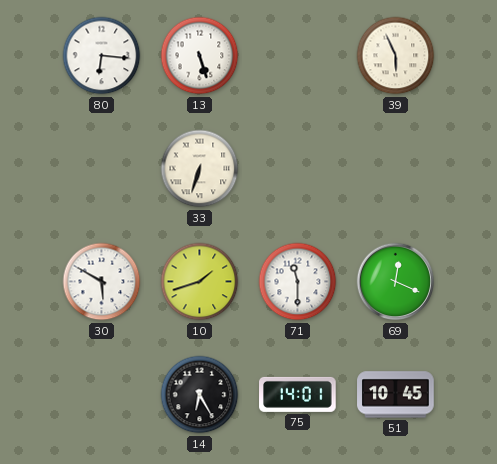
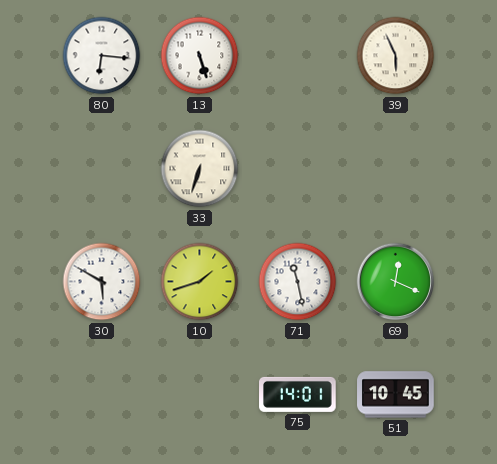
71: 11:30 -> 11:28 (298, 282)
14: 6:25 -> none (200, 395)
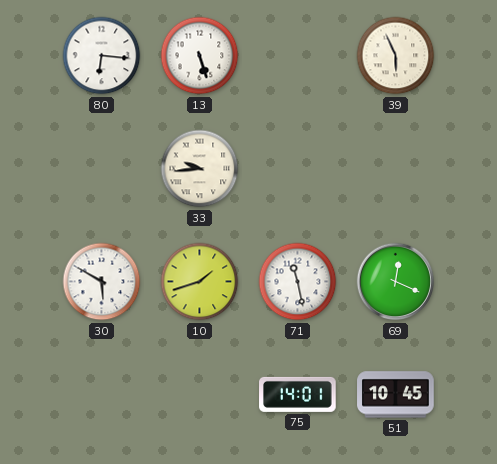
33: 6:33 -> 9:44 (200, 169)
